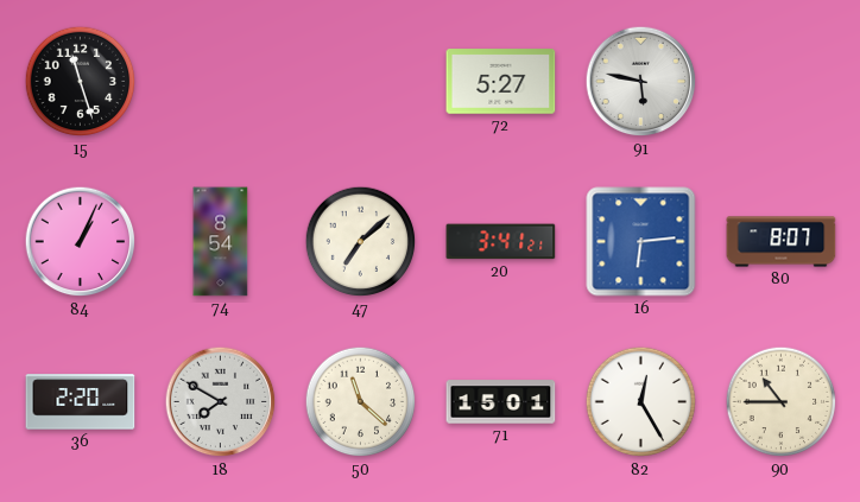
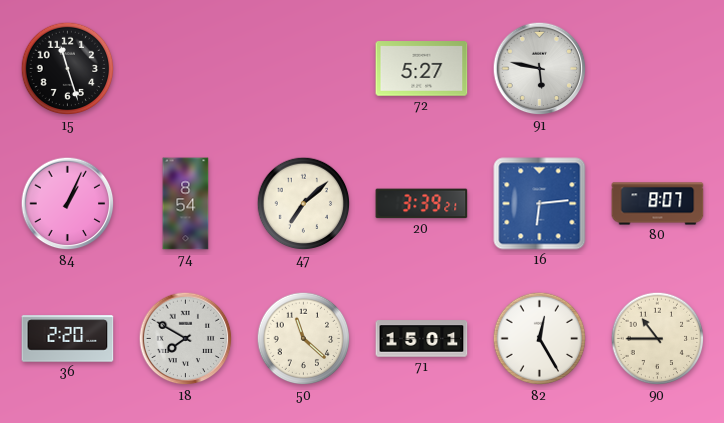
20: 3:41 -> 3:39 (422, 204)
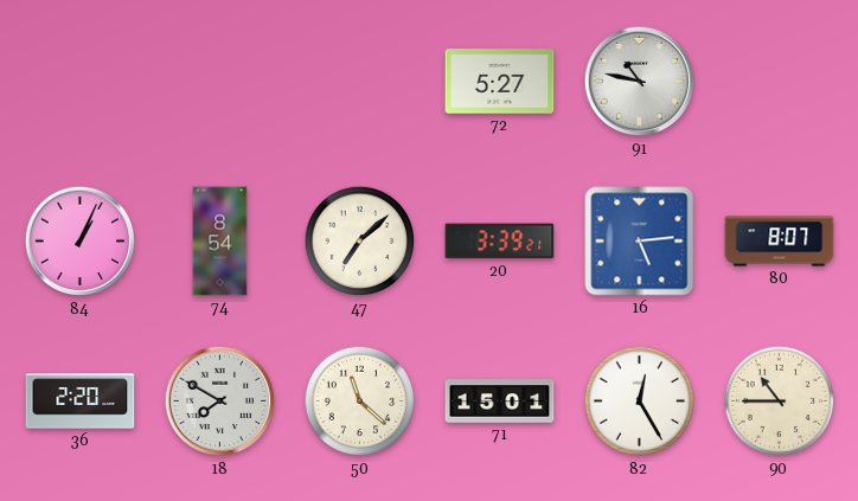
15: 11:27 -> none (68, 69)
91: 5:47 -> 10:47 (640, 82)
16: 6:14 -> 5:14 (640, 242)
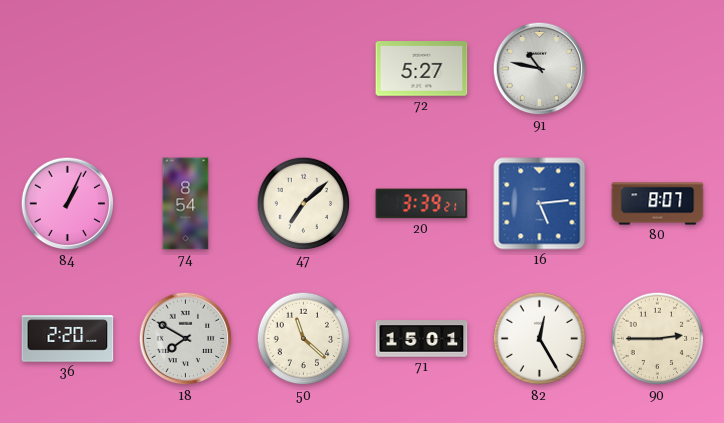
90: 10:45 -> 2:45 (658, 339)
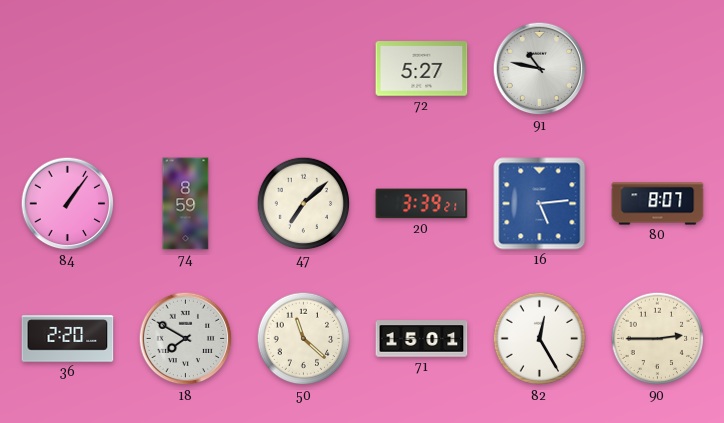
84: 1:04 -> 1:06 (68, 204)
74: 8:54 -> 8:59 (186, 204)
